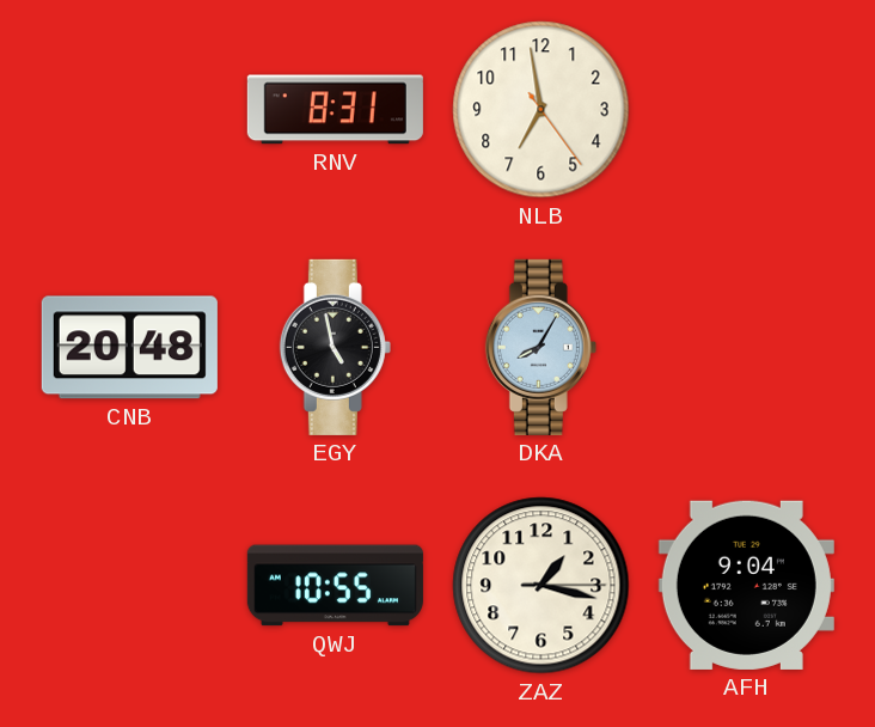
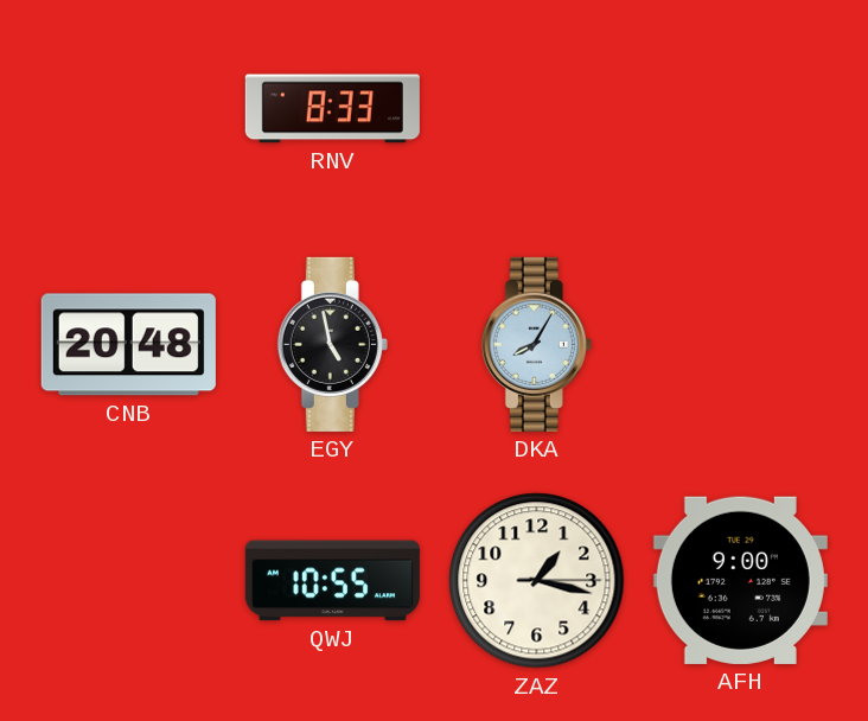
RNV: 8:31 -> 8:33 (332, 109)
NLB: 6:58 -> none (541, 110)
AFH: 9:04 -> 9:00 (740, 580)
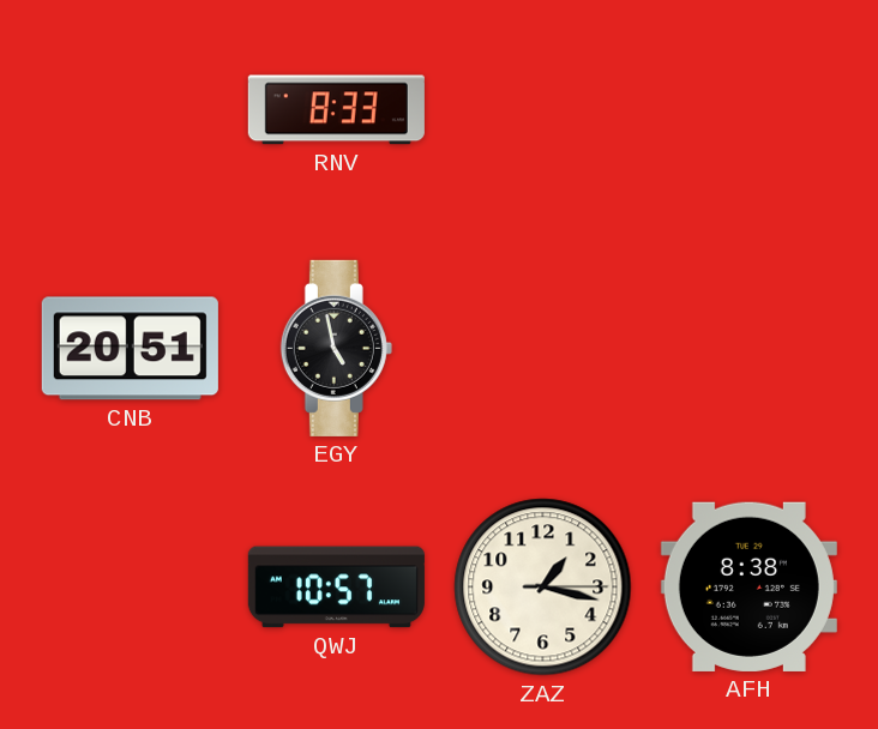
CNB: 20:48 -> 20:51 (130, 349)
DKA: 8:05 -> none (536, 344)
QWJ: 10:55 -> 10:57 (336, 588)
AFH: 9:00 -> 8:38 (748, 586)
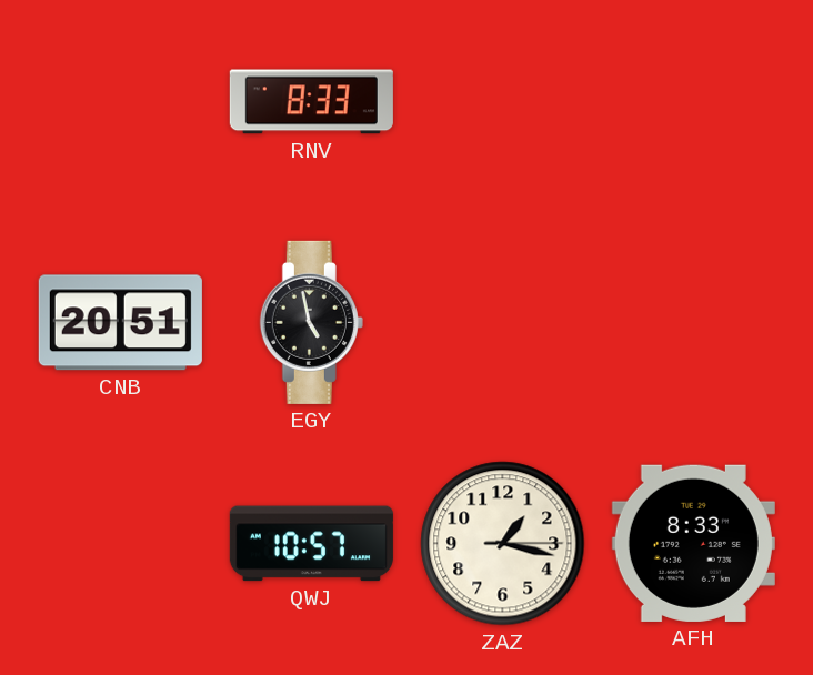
AFH: 8:38 -> 8:33 (693, 543)
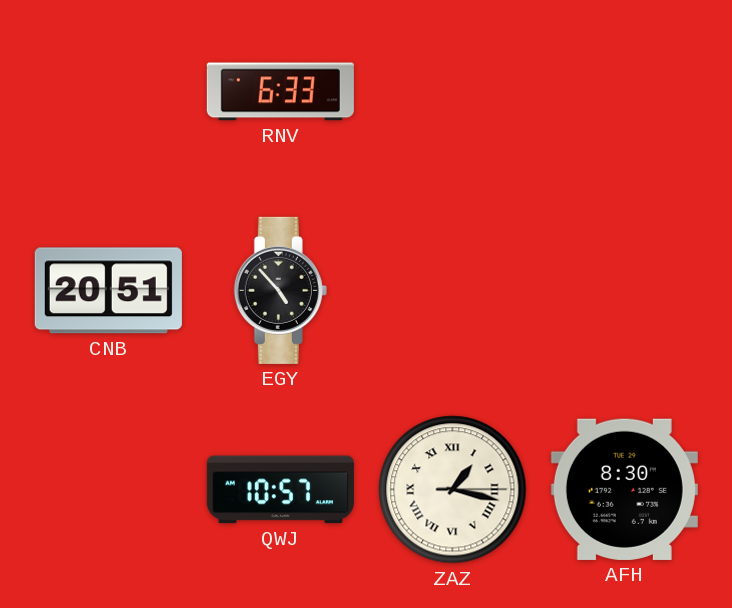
RNV: 8:33 -> 6:33 (280, 92)
EGY: 4:58 -> 4:53 (280, 290)
ZAZ numerals: Arabic -> Roman (453, 490)
AFH: 8:33 -> 8:30 (624, 489)
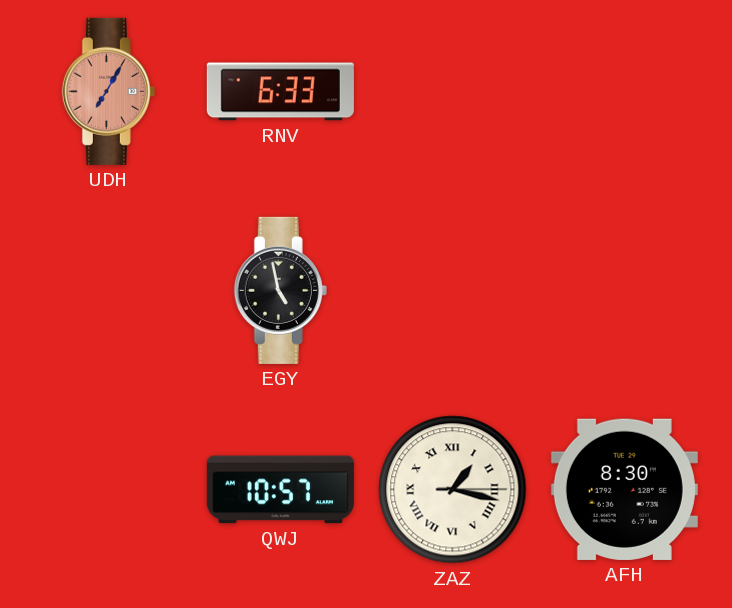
UDH: none -> 7:05 (108, 91)
CNB: 20:51 -> none (108, 291)
EGY: 4:53 -> 4:58 (280, 290)
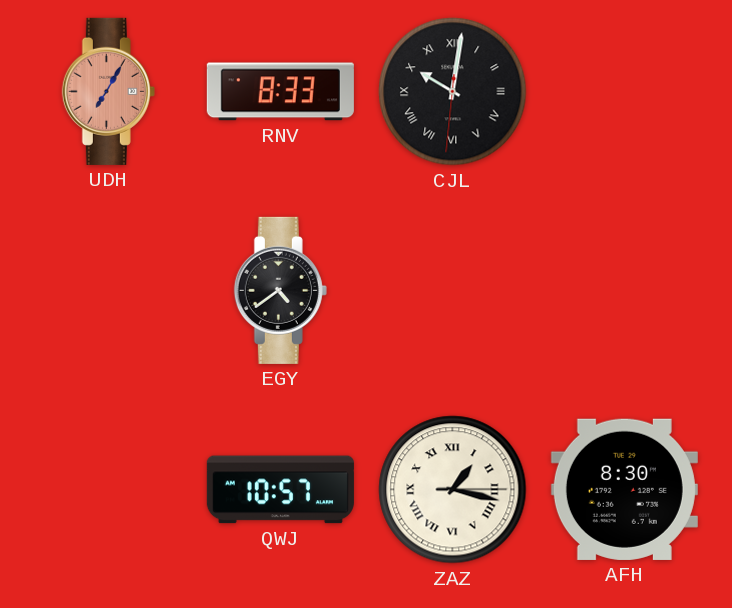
RNV: 6:33 -> 8:33 (280, 92)
CJL: none -> 10:01 (453, 92)
EGY: 4:58 -> 4:39 (280, 290)
